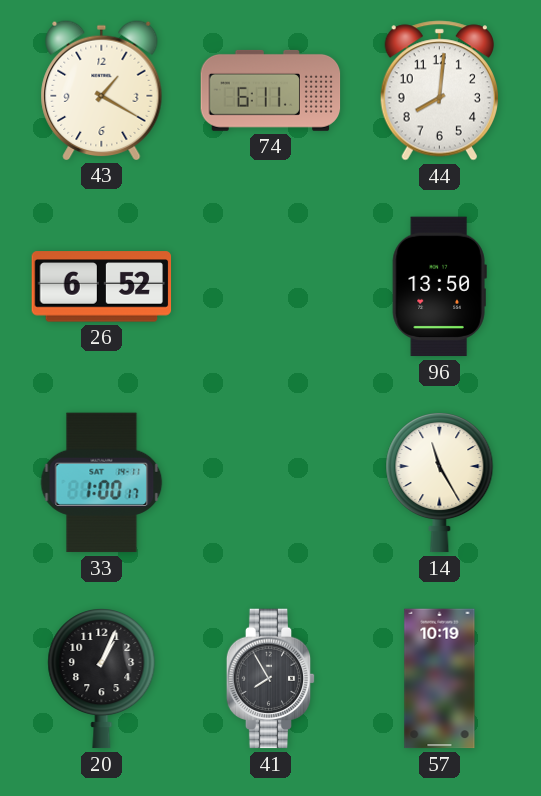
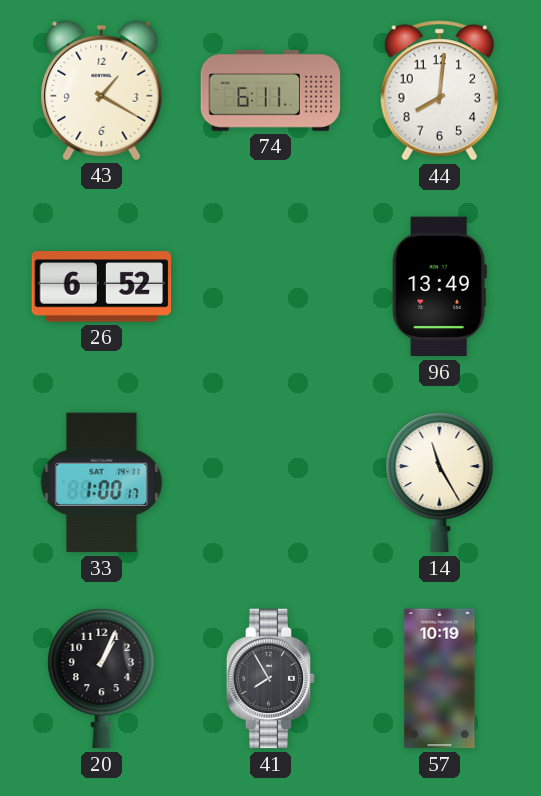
96: 13:50 -> 13:49 (439, 287)
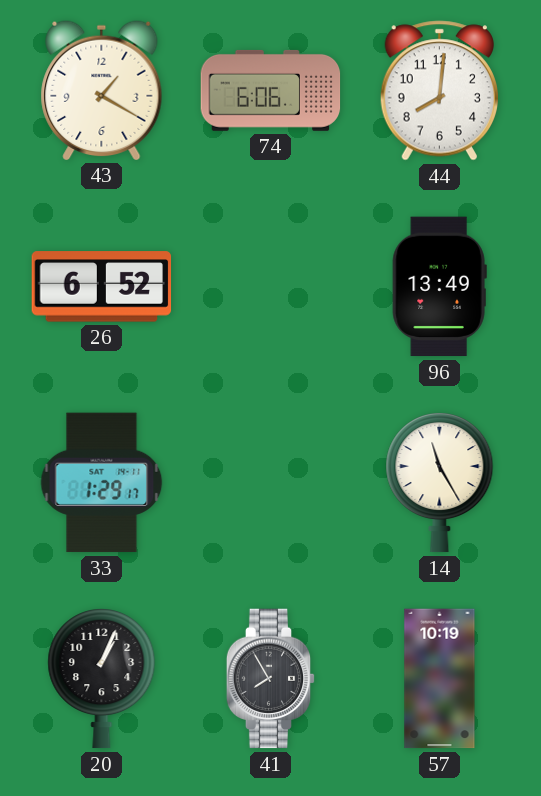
74: 6:11 -> 6:06 (271, 90)
33: 1:00 -> 1:29 (102, 483)
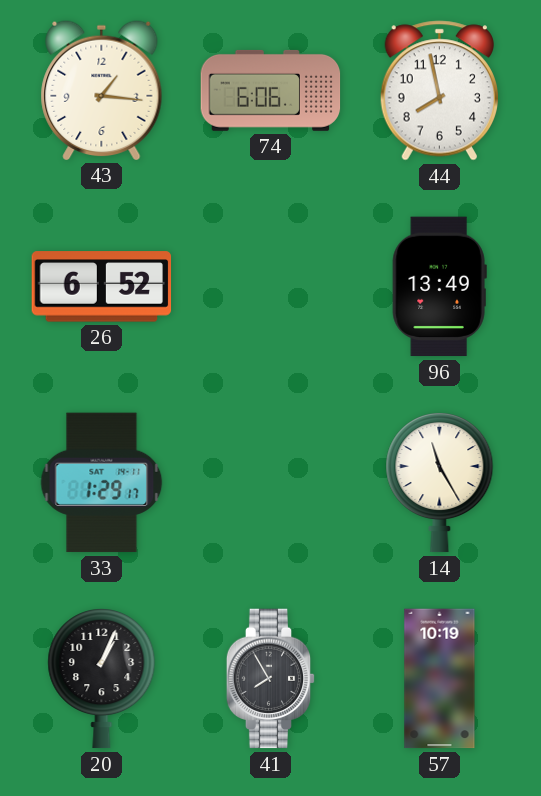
43: 1:20 -> 1:16 (102, 90)
44: 8:01 -> 7:58 (439, 91)
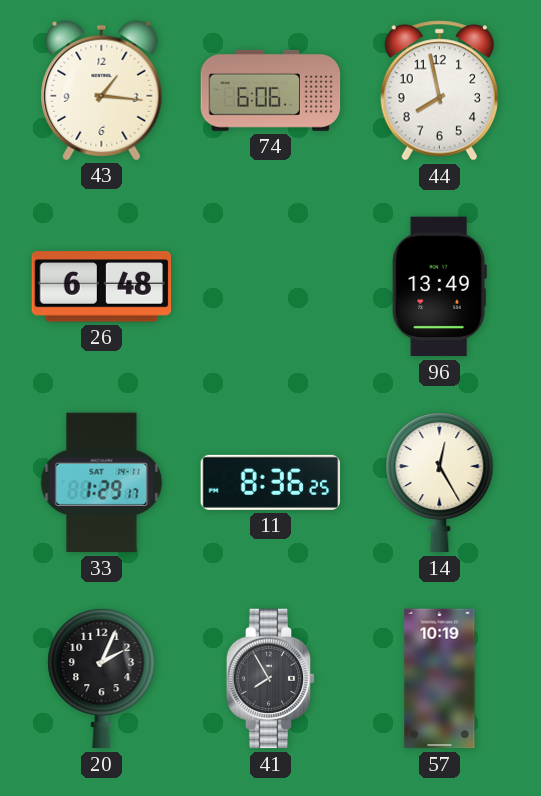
26: 6:52 -> 6:48 (102, 287)
11: none -> 8:36 (271, 482)
14: 11:25 -> 12:25 (440, 483)
20: 1:04 -> 2:04 (102, 679)
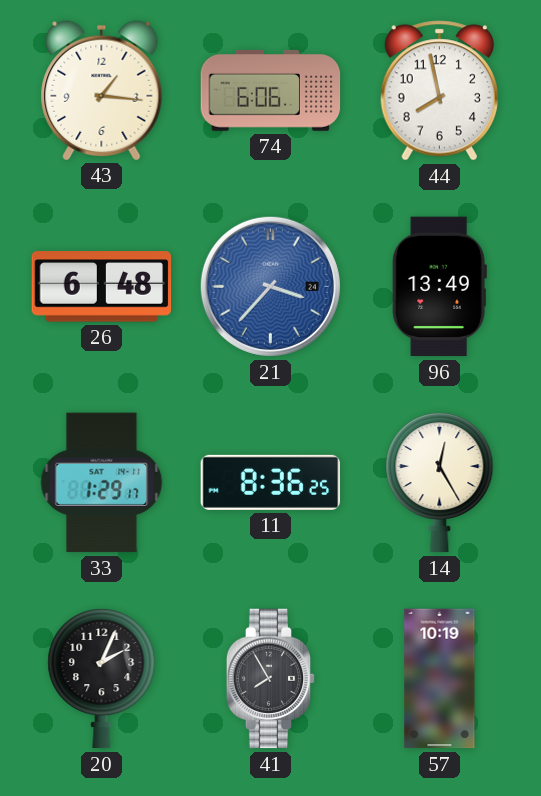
21: none -> 3:37 (270, 286)
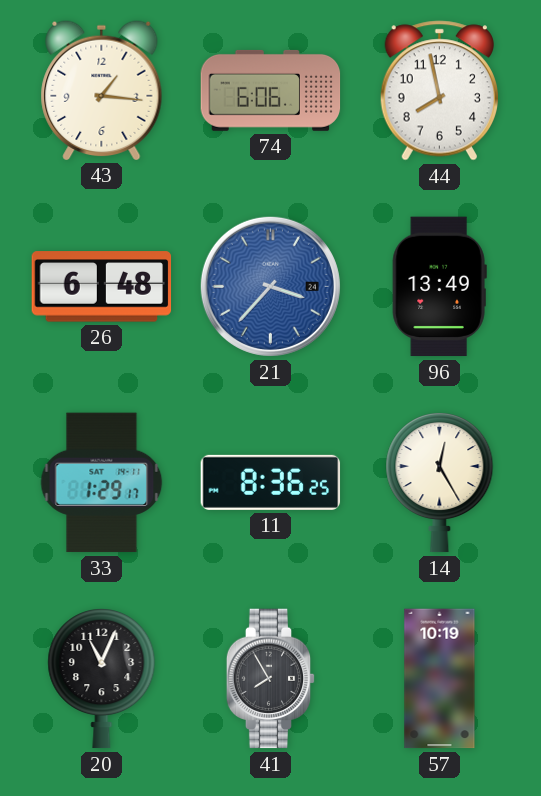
20: 2:04 -> 11:04 (102, 679)
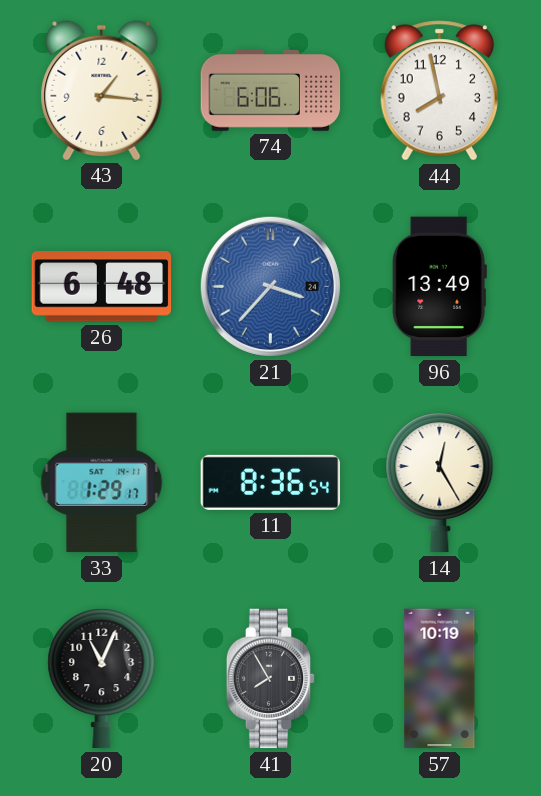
11: 8:36:25 -> 8:36:54 (271, 482)
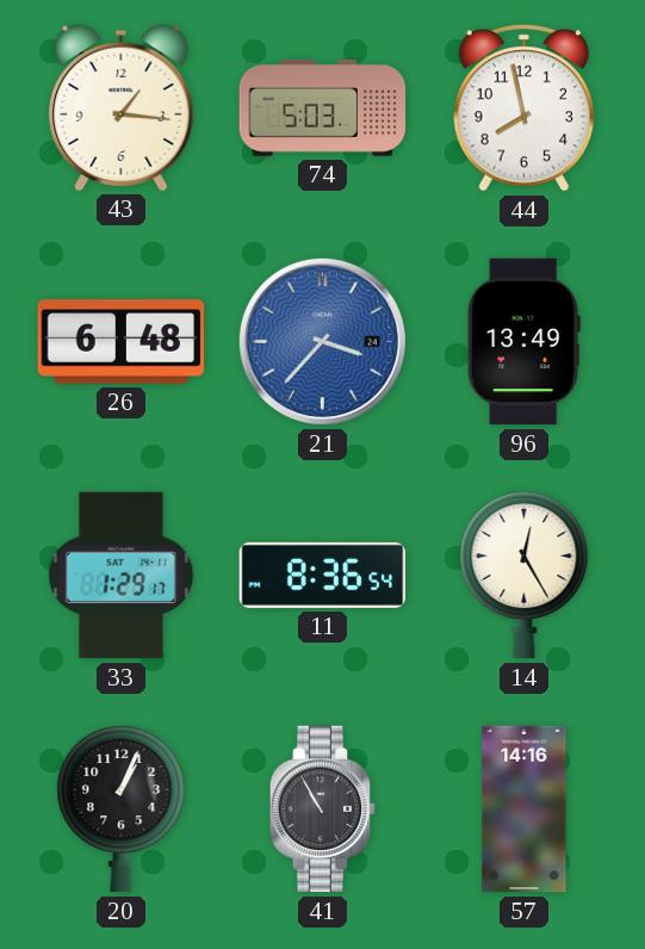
74: 6:06 -> 5:03 (323, 107)
20: 11:04 -> 1:04 (122, 810)
41: 7:55 -> 10:55 (323, 810)
57: 10:19 -> 14:16 (525, 810)
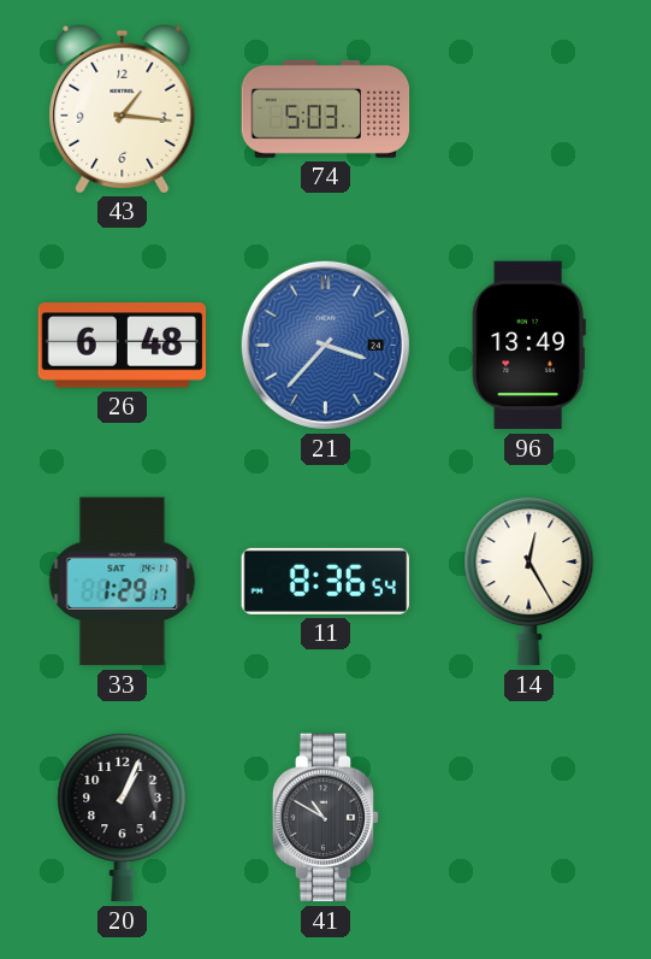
44: 7:58 -> none (523, 108)
41: 10:55 -> 10:50 (326, 818)
57: 14:16 -> none (525, 810)
